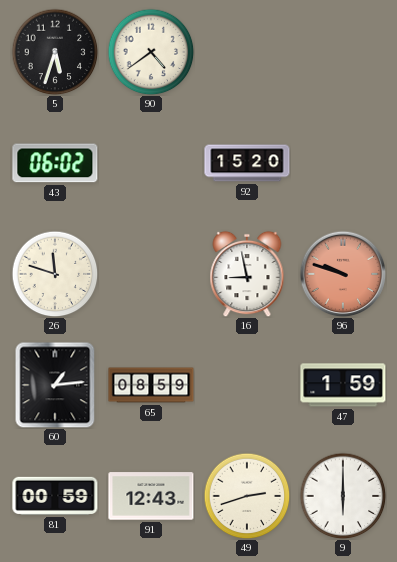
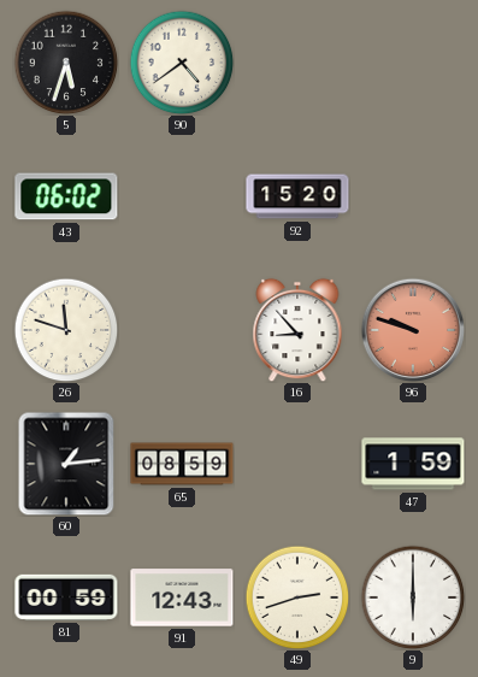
16: 8:58 -> 8:53 (297, 330)
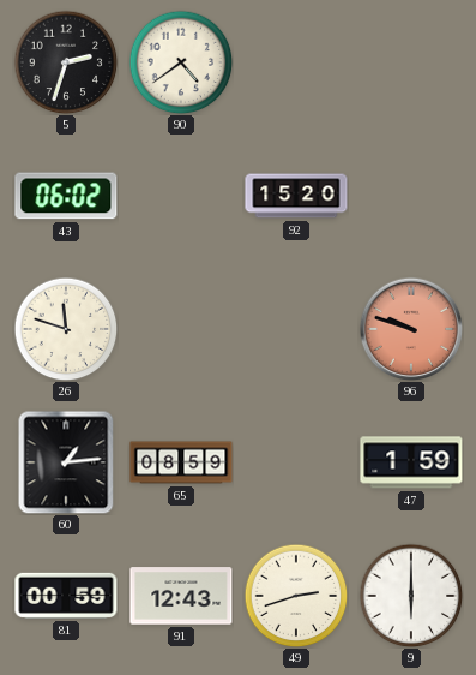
5: 5:33 -> 2:33 (66, 62)
16: 8:53 -> none (297, 330)
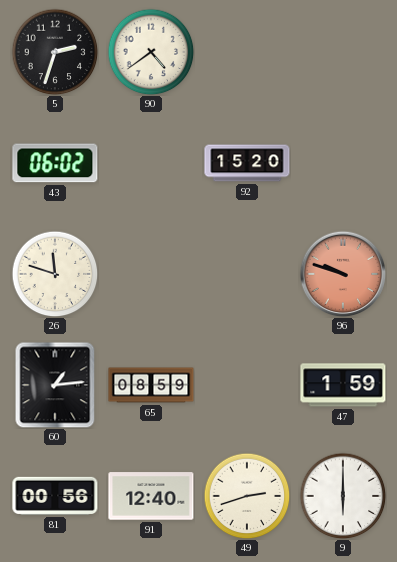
81: 00:59 -> 00:56 (55, 496)
91: 12:43 -> 12:40 (151, 496)
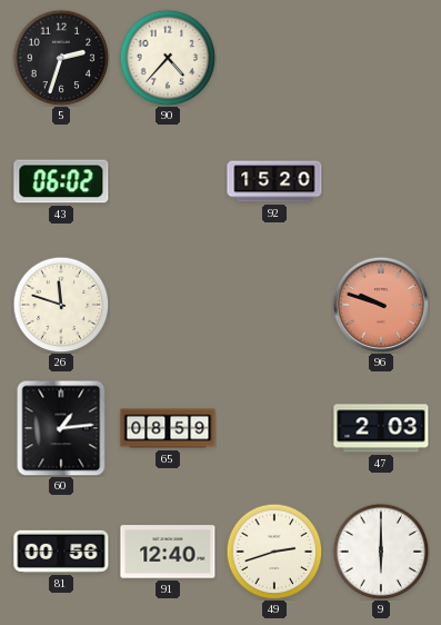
90: 4:39 -> 4:37 (168, 58)
47: 1:59 -> 2:03 (381, 428)
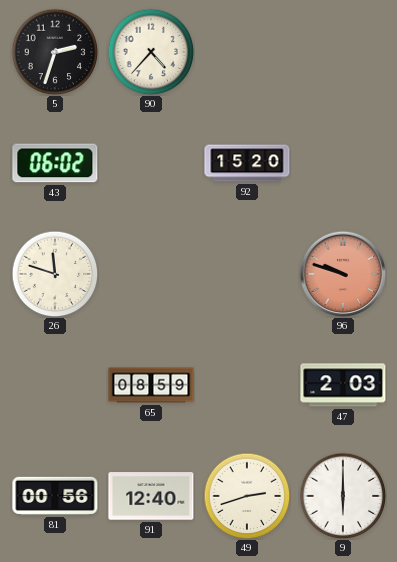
60: 1:14 -> none (61, 428)
